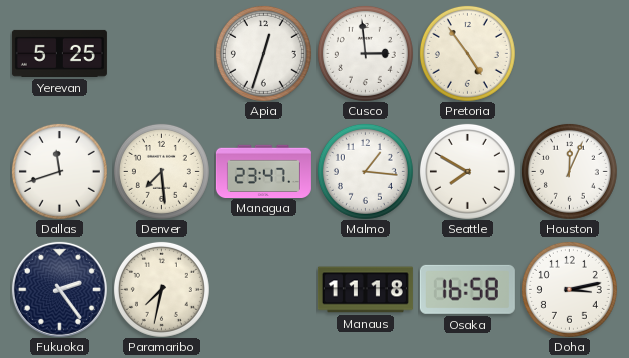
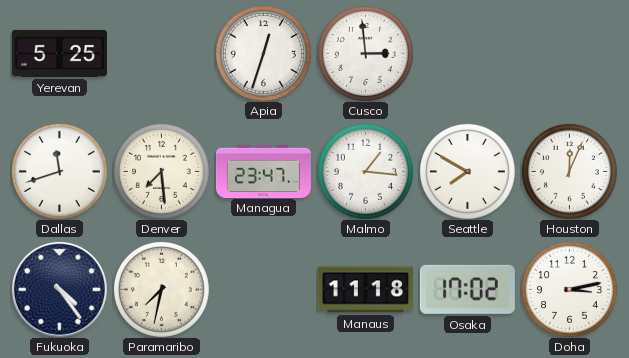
Pretoria: 4:54 -> none (467, 53)
Fukuoka: 2:24 -> 4:24 (59, 289)
Osaka: 16:58 -> 17:02 (467, 289)
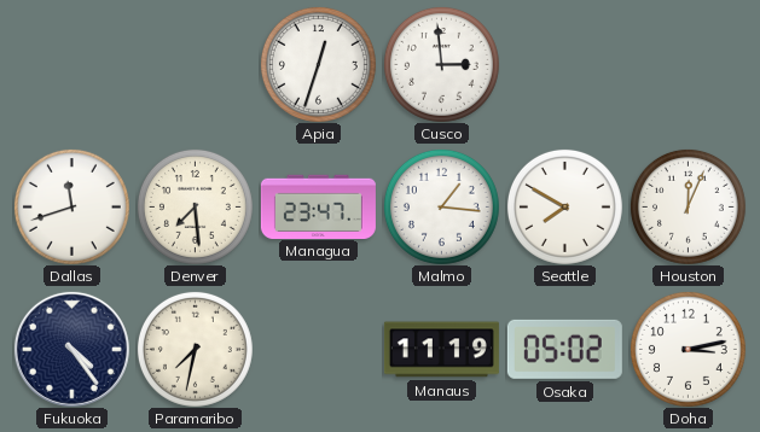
Yerevan: 5:25 -> none (59, 53)
Manaus: 11:18 -> 11:19 (441, 350)
Osaka: 17:02 -> 05:02 (564, 349)
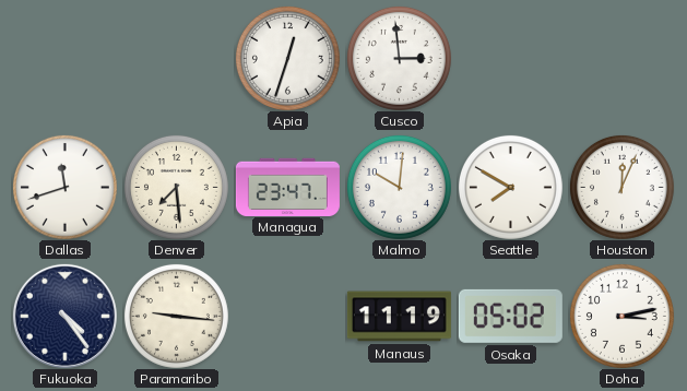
Malmo: 1:16 -> 10:01 (399, 187)
Paramaribo: 7:32 -> 9:16 (176, 316)
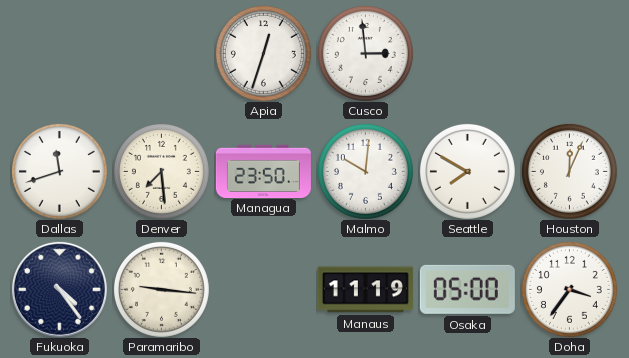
Managua: 23:47 -> 23:50 (263, 171)
Osaka: 05:02 -> 05:00 (467, 289)
Doha: 3:13 -> 3:36 (569, 289)
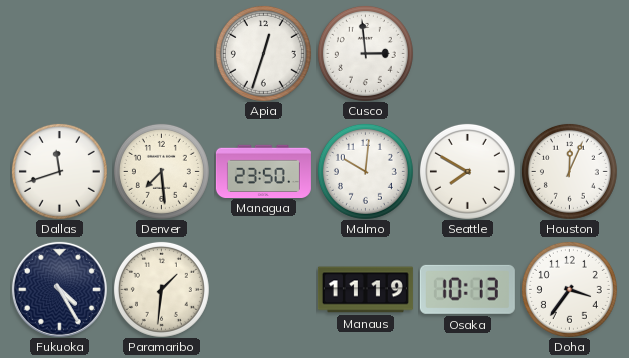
Fukuoka: 4:24 -> 4:25 (59, 289)
Paramaribo: 9:16 -> 1:31 (161, 289)
Osaka: 05:00 -> 10:13 (467, 289)
